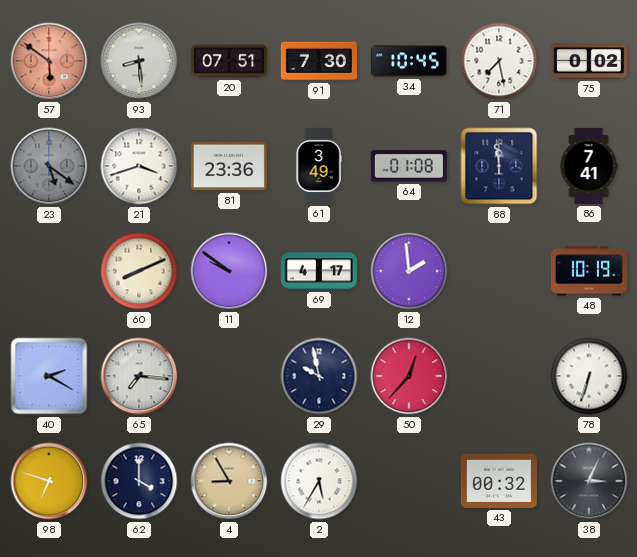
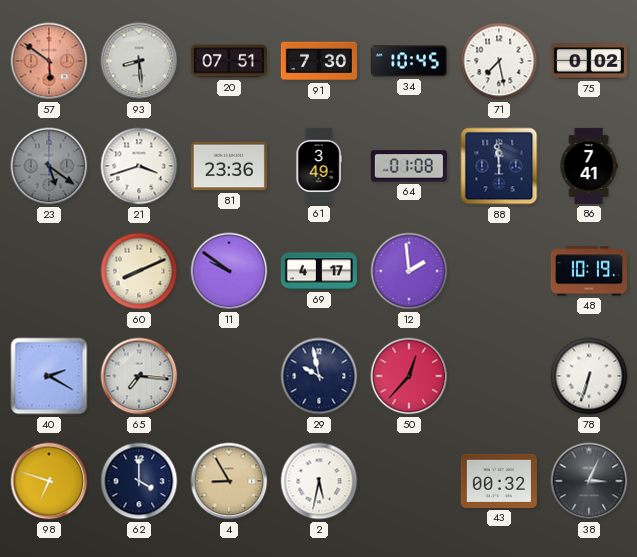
2: 5:35 -> 5:32 (319, 481)
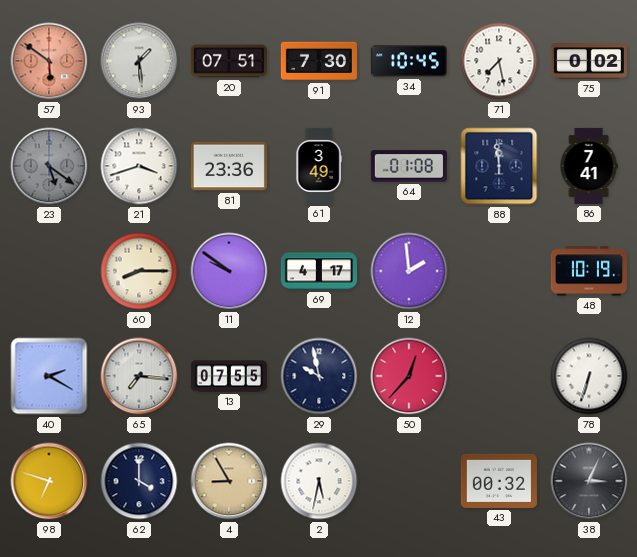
93: 8:29 -> 1:29 (139, 61)
60: 8:11 -> 8:15 (139, 271)
13: none -> 07:55 (229, 376)
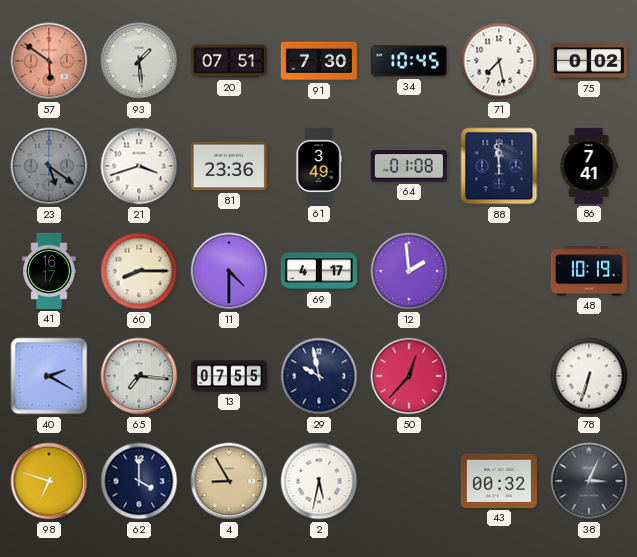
41: none -> 16:17 (49, 271)
11: 9:51 -> 4:30 (229, 271)
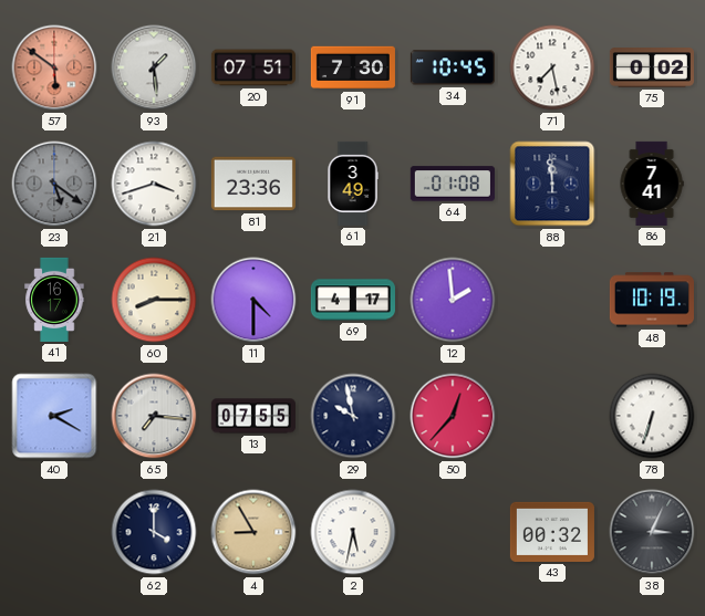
98: 6:48 -> none (49, 481)
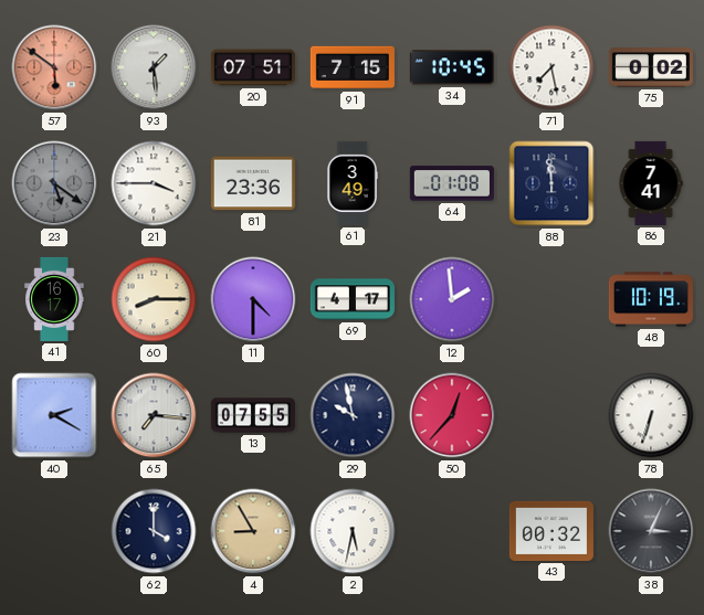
91: 7:30 -> 7:15 (353, 67)
21: 3:42 -> 3:45 (154, 183)
